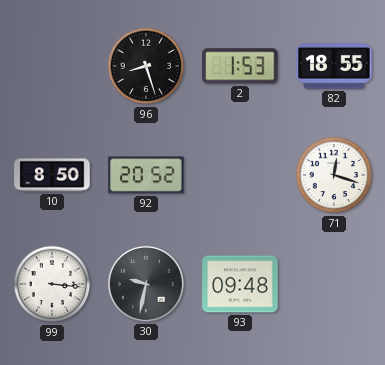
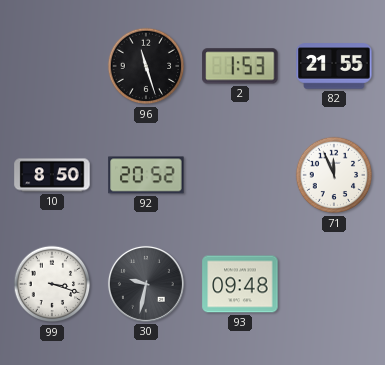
96: 8:27 -> 11:27 (146, 66)
82: 18:55 -> 21:55 (334, 66)
71: 12:18 -> 11:56 (334, 175)
99: 3:16 -> 3:18 (52, 284)
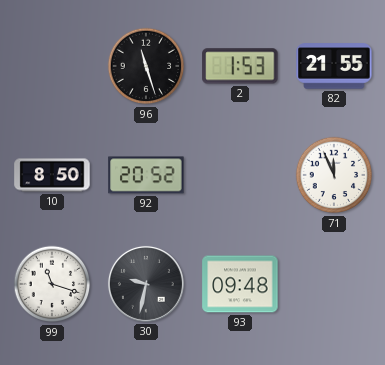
99: 3:18 -> 11:18 (52, 284)
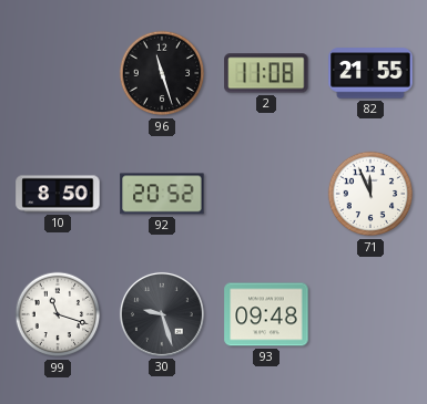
2: 1:53 -> 11:08 (266, 73)
30: 9:32 -> 9:27 (162, 314)
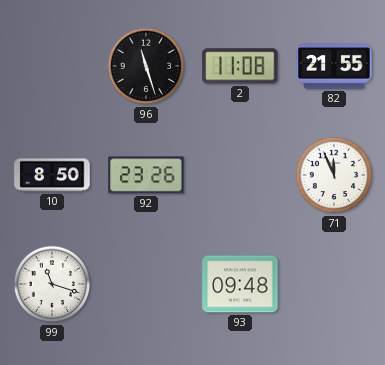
92: 20:52 -> 23:26 (146, 175)
30: 9:27 -> none (162, 314)
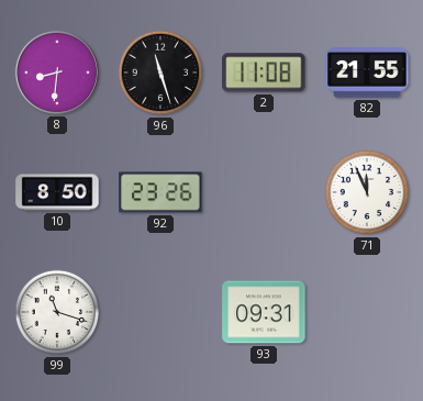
8: none -> 8:31 (57, 73)
93: 09:48 -> 09:31 (264, 312)
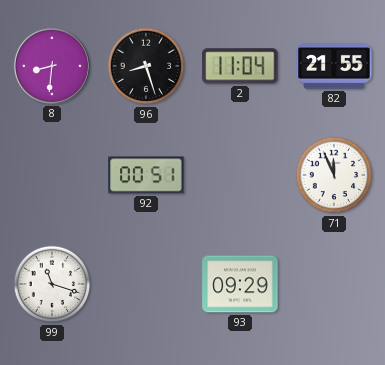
96: 11:27 -> 8:27 (146, 66)
2: 11:08 -> 11:04 (240, 66)
10: 8:50 -> none (57, 192)
92: 23:26 -> 00:51 (146, 175)
93: 09:31 -> 09:29 (240, 284)
